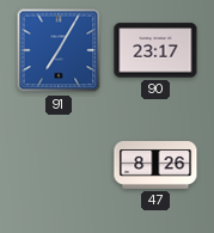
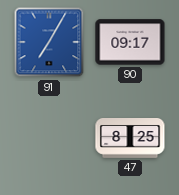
90: 23:17 -> 09:17 (130, 42)
47: 8:26 -> 8:25 (130, 139)
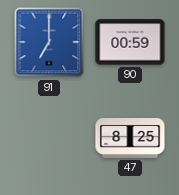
91: 7:05 -> 7:00 (49, 42)
90: 09:17 -> 00:59 (130, 42)
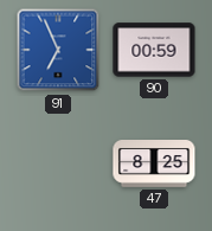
91: 7:00 -> 6:56 (58, 50)
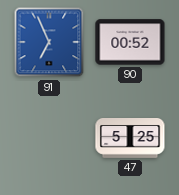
90: 00:59 -> 00:52 (130, 42)
47: 8:25 -> 5:25 (130, 139)
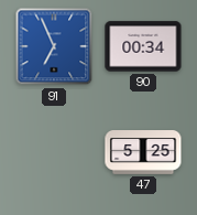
90: 00:52 -> 00:34 (143, 46)
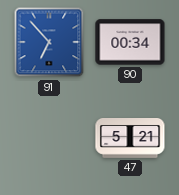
91: 6:56 -> 6:53 (49, 42)
47: 5:25 -> 5:21 (130, 139)
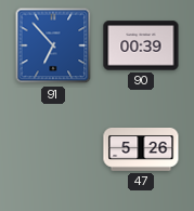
90: 00:34 -> 00:39 (141, 45)
47: 5:21 -> 5:26 (141, 150)
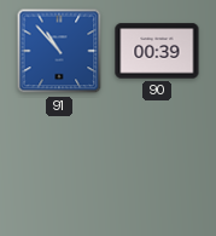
91: 6:53 -> 10:53 (59, 51)
47: 5:26 -> none (141, 150)
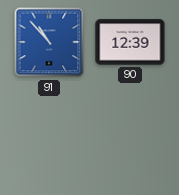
90: 00:39 -> 12:39 (130, 42)
